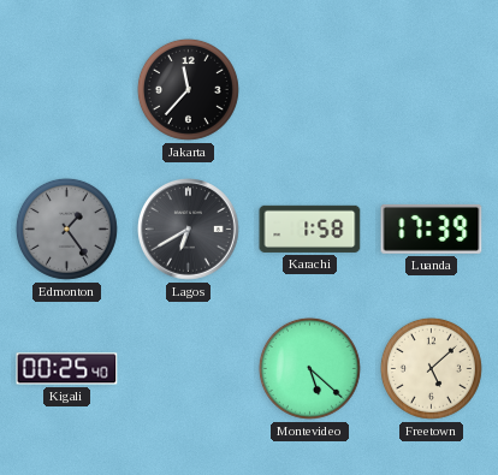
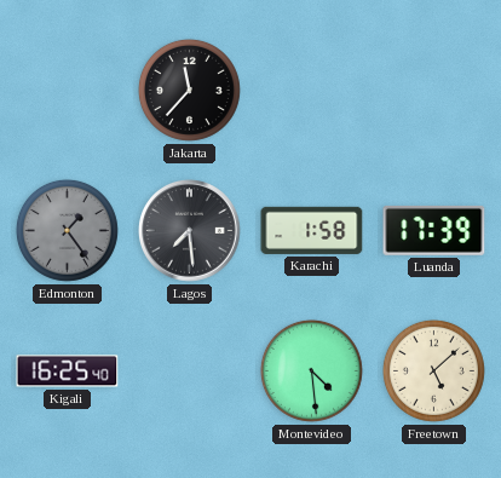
Lagos: 6:40 -> 7:29 (190, 231)
Kigali: 00:25 -> 16:25 (68, 372)
Montevideo: 5:22 -> 4:29 (311, 370)
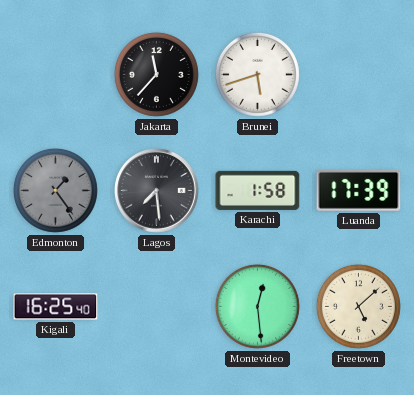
Brunei: none -> 5:42 (257, 74)
Montevideo: 4:29 -> 12:29 (257, 306)
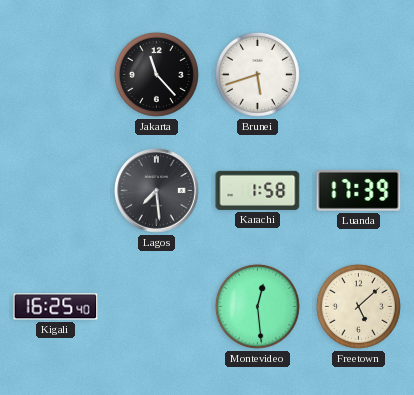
Jakarta: 11:37 -> 11:23 (156, 74)
Edmonton: 1:24 -> none (55, 190)
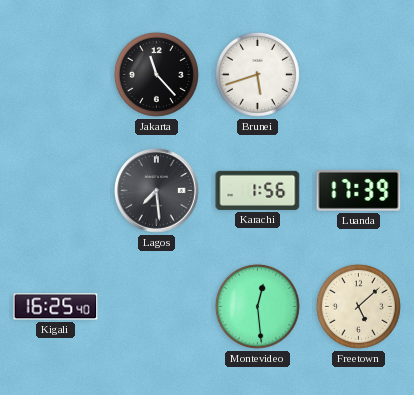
Karachi: 1:58 -> 1:56 (258, 190)
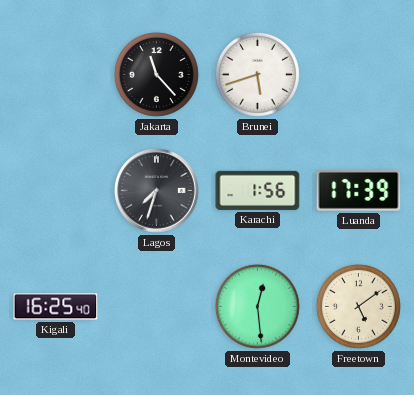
Lagos: 7:29 -> 7:33 (157, 191)
Freetown: 5:08 -> 5:09 (358, 306)
